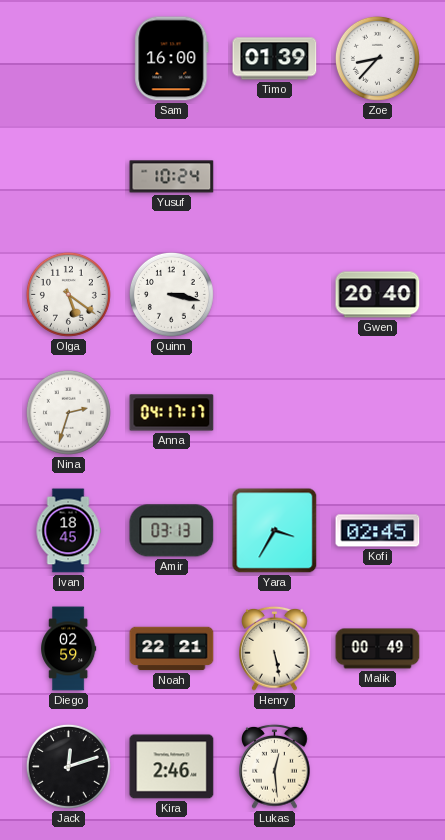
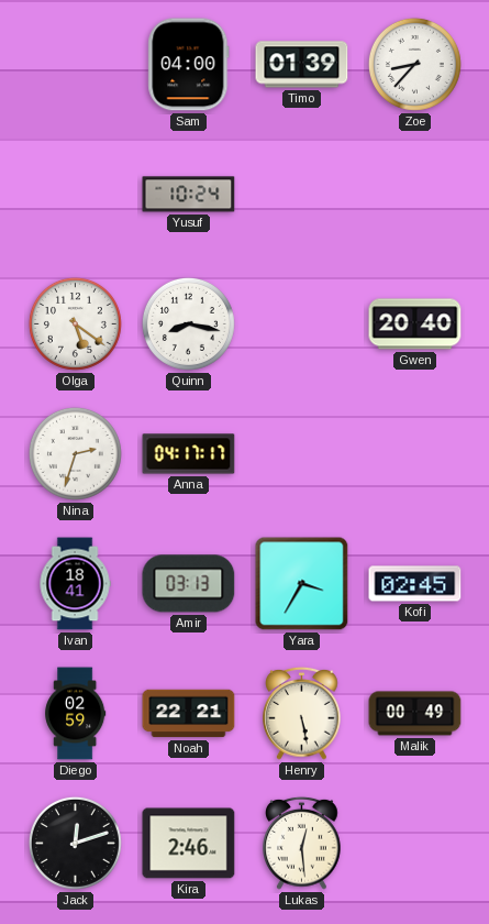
Sam: 16:00 -> 04:00 (189, 65)
Quinn: 3:17 -> 8:17 (188, 323)
Ivan: 18:45 -> 18:41 (75, 584)
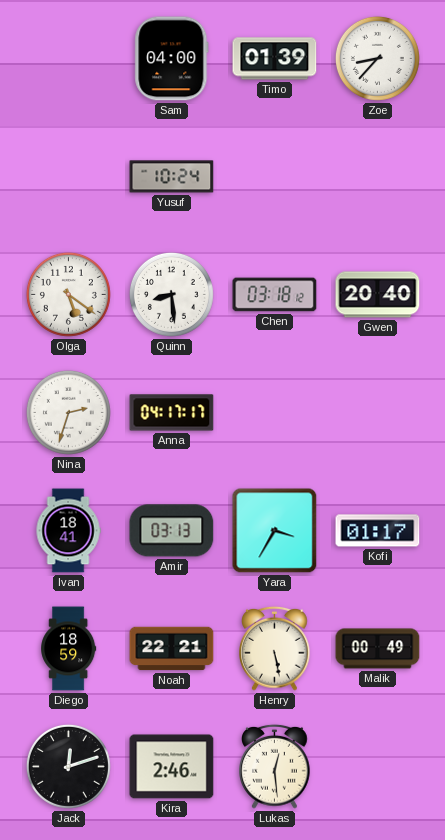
Quinn: 8:17 -> 8:29 (171, 294)
Chen: none -> 03:18 (275, 295)
Kofi: 02:45 -> 01:17 (378, 531)
Diego: 02:59 -> 18:59 (69, 649)
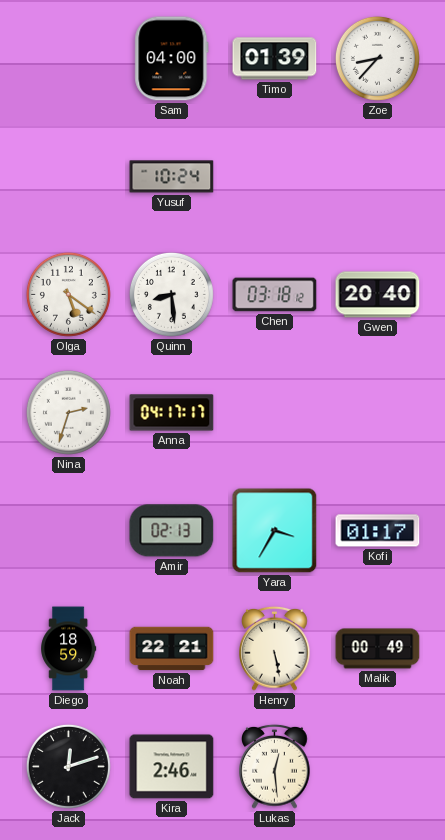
Ivan: 18:41 -> none (68, 531)
Amir: 03:13 -> 02:13 (172, 531)
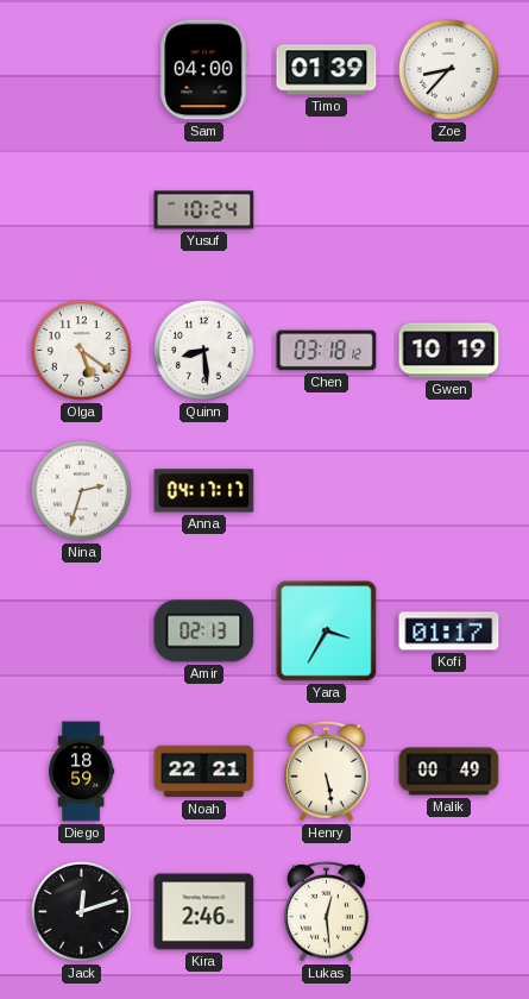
Gwen: 20:40 -> 10:19 (449, 351)
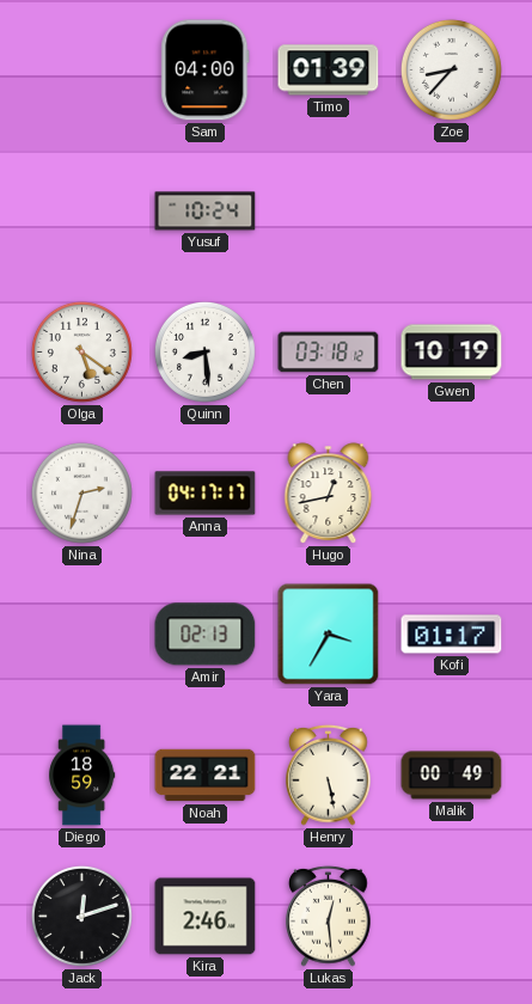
Hugo: none -> 12:43 (329, 494)
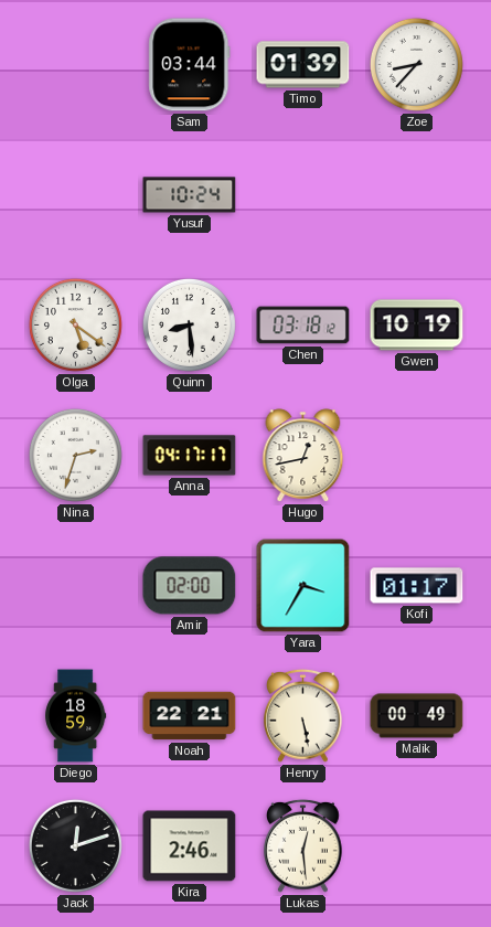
Sam: 04:00 -> 03:44 (190, 65)
Amir: 02:13 -> 02:00 (190, 586)
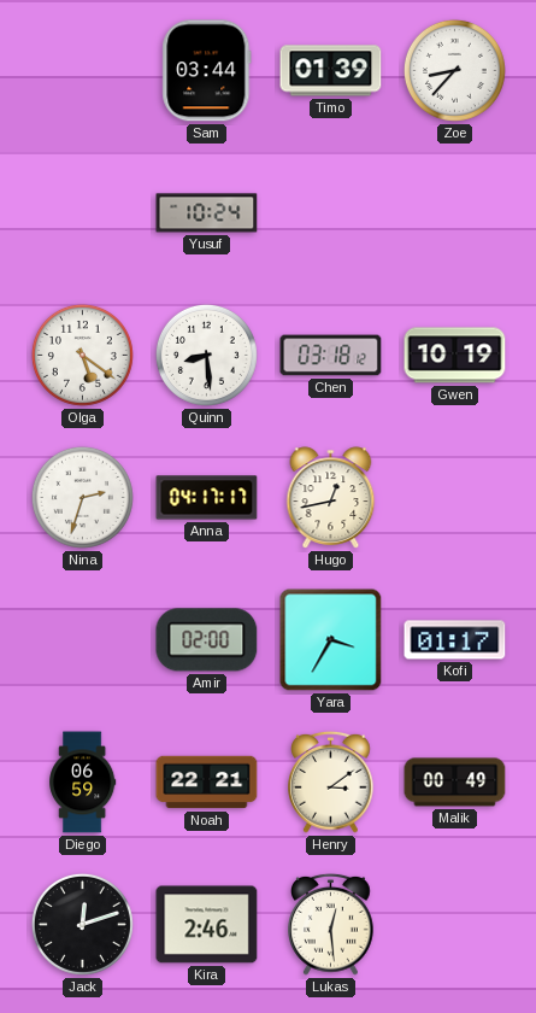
Diego: 18:59 -> 06:59 (83, 783)
Henry: 5:28 -> 3:09 (331, 781)
